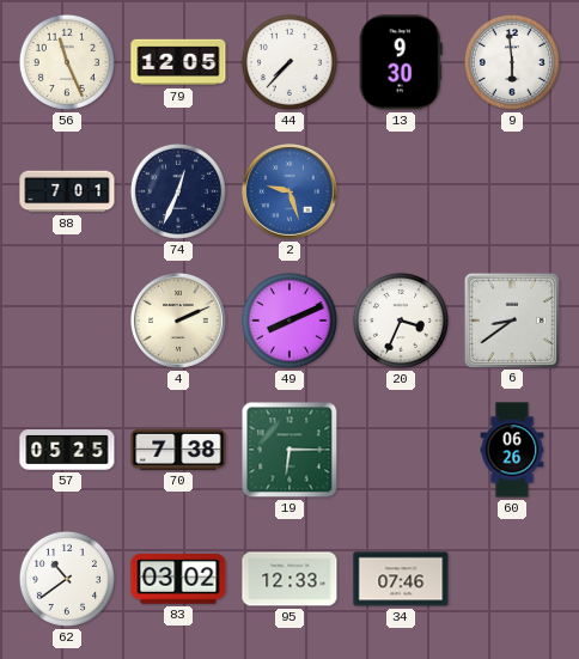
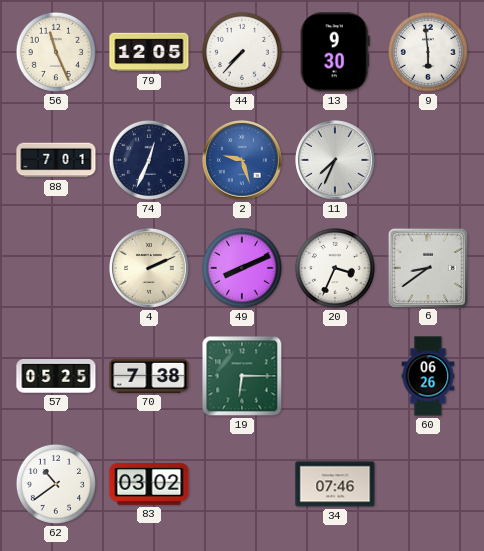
11: none -> 7:34 (336, 161)
95: 12:33 -> none (289, 579)
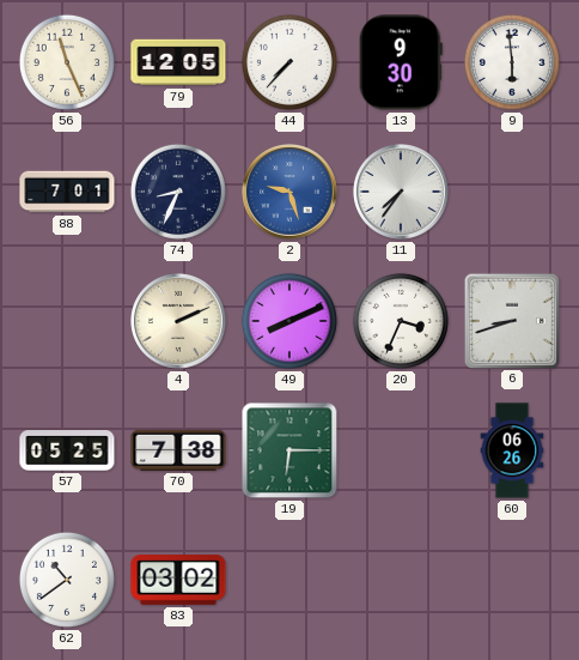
74: 12:34 -> 8:34 (178, 192)
11: 7:34 -> 7:36 (402, 193)
6: 8:39 -> 8:42 (511, 320)
34: 07:46 -> none (335, 484)
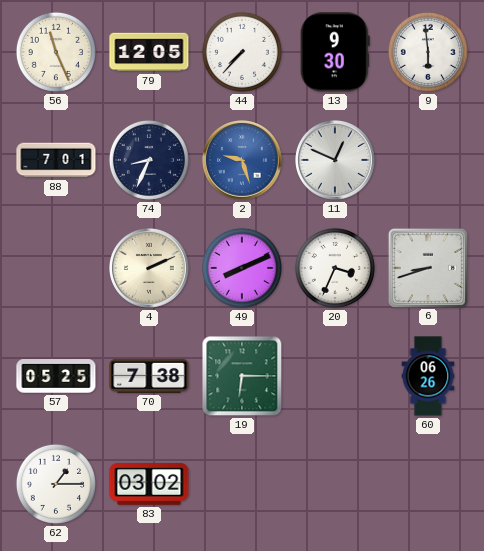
11: 7:36 -> 12:49 (336, 161)
62: 10:39 -> 1:15 (56, 484)
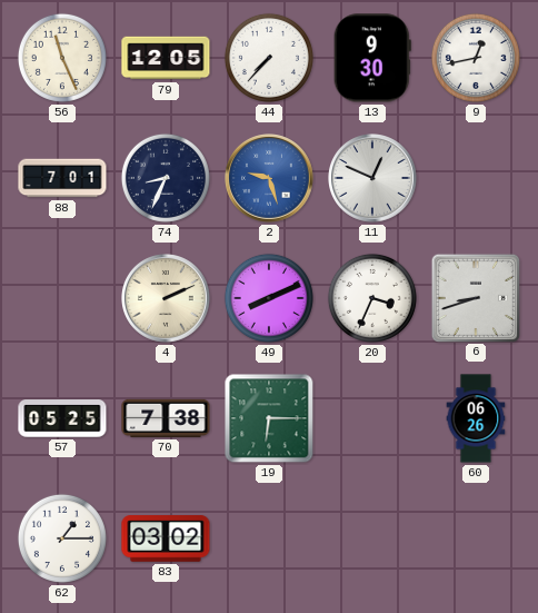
9: 5:59 -> 12:43 (476, 58)
